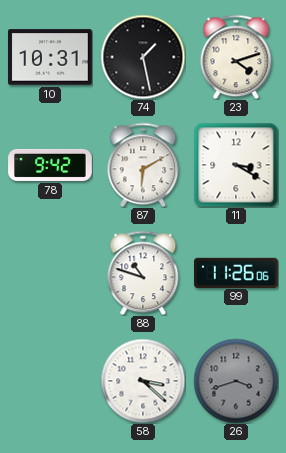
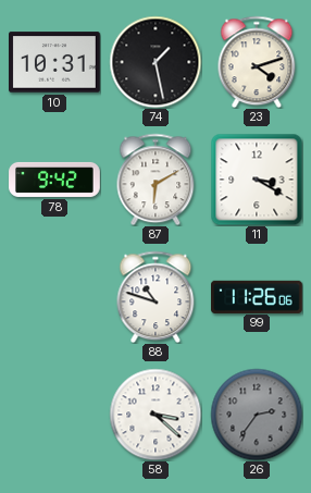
26: 3:42 -> 2:36 (257, 415)
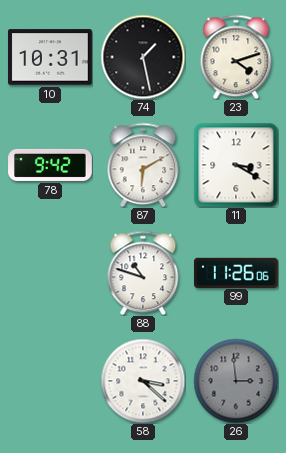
26: 2:36 -> 2:59 (236, 381)
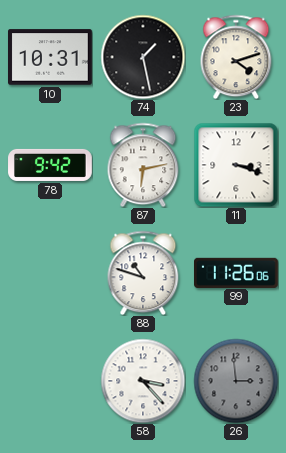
87: 6:10 -> 6:13 (143, 165)
11: 3:20 -> 3:18 (236, 165)
58: 3:22 -> 3:23 (143, 381)
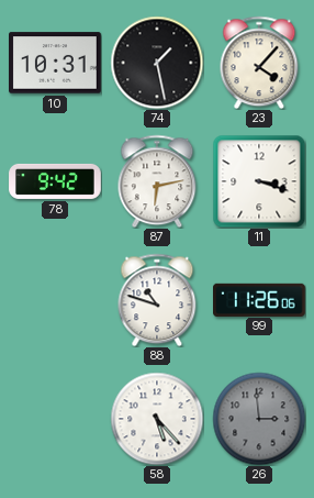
23: 4:12 -> 4:07 (259, 63)
58: 3:23 -> 5:23 (157, 419)
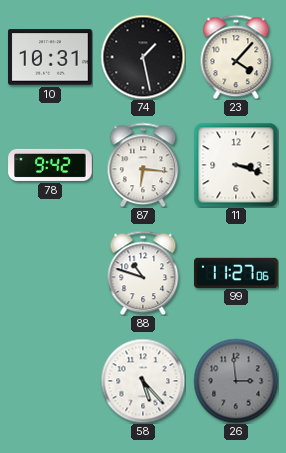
87: 6:13 -> 6:16 (143, 165)
99: 11:26 -> 11:27 (237, 272)
